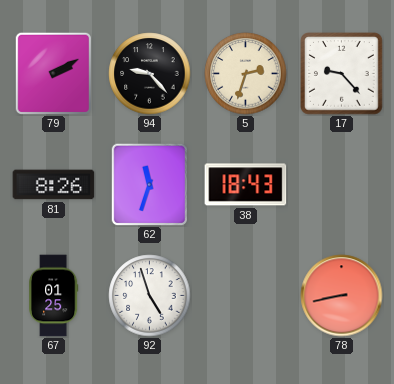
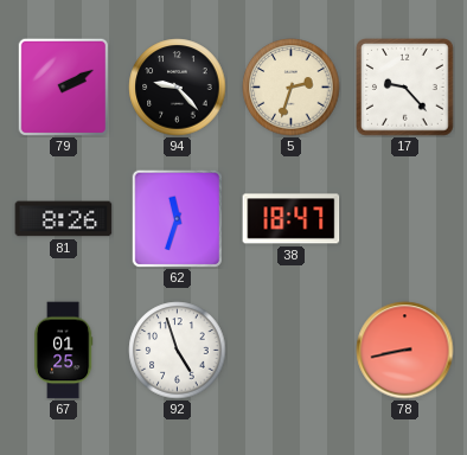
38: 18:43 -> 18:47 (292, 219)
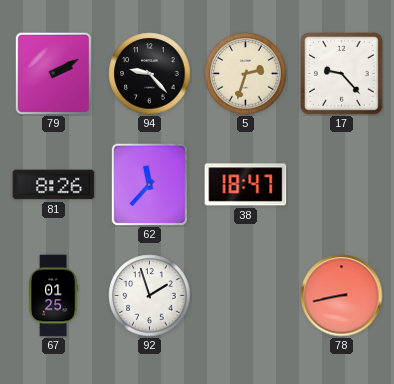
62: 11:33 -> 11:37 (149, 184)
92: 4:57 -> 1:57 (150, 296)
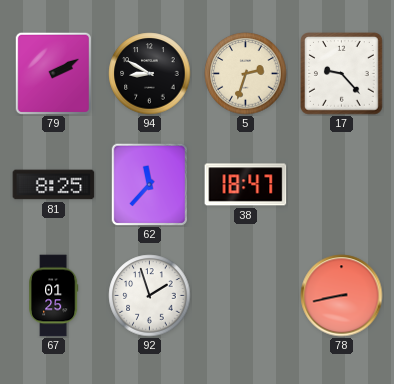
94: 9:23 -> 8:50 (150, 74)
81: 8:26 -> 8:25 (54, 185)
